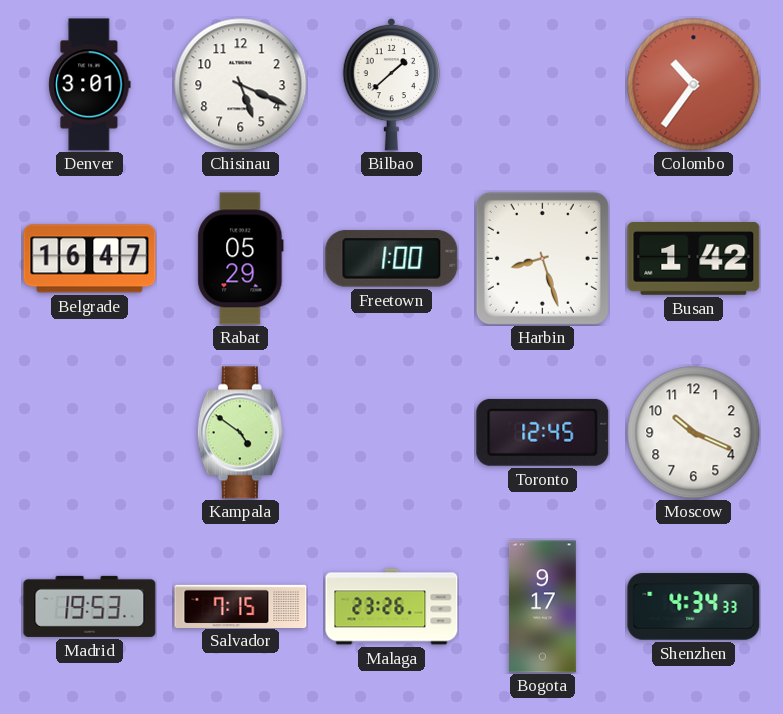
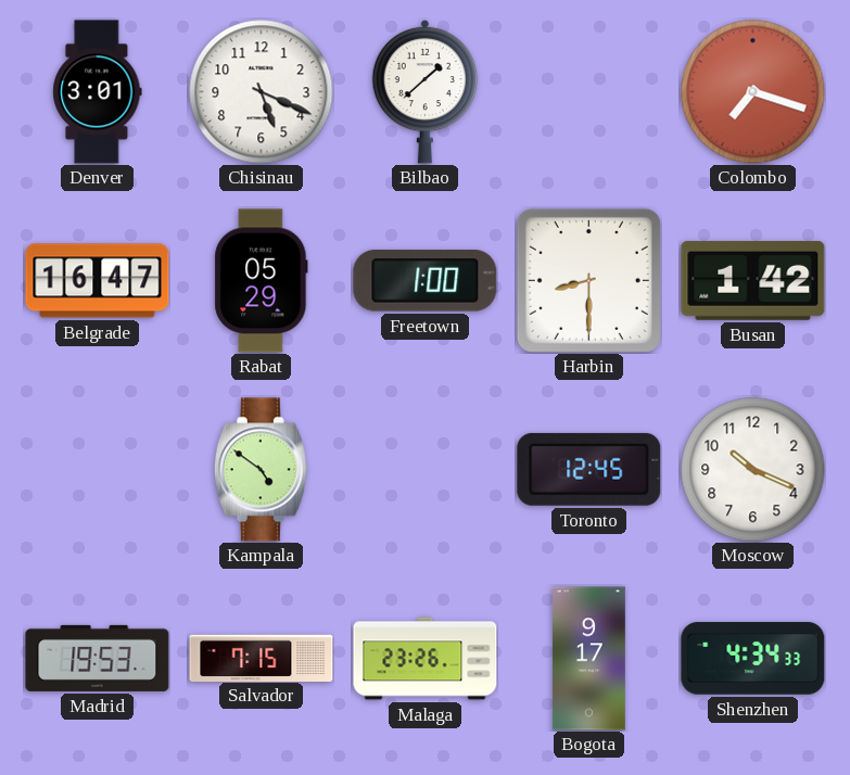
Colombo: 10:36 -> 7:18 (753, 92)
Harbin: 8:27 -> 8:30 (588, 280)
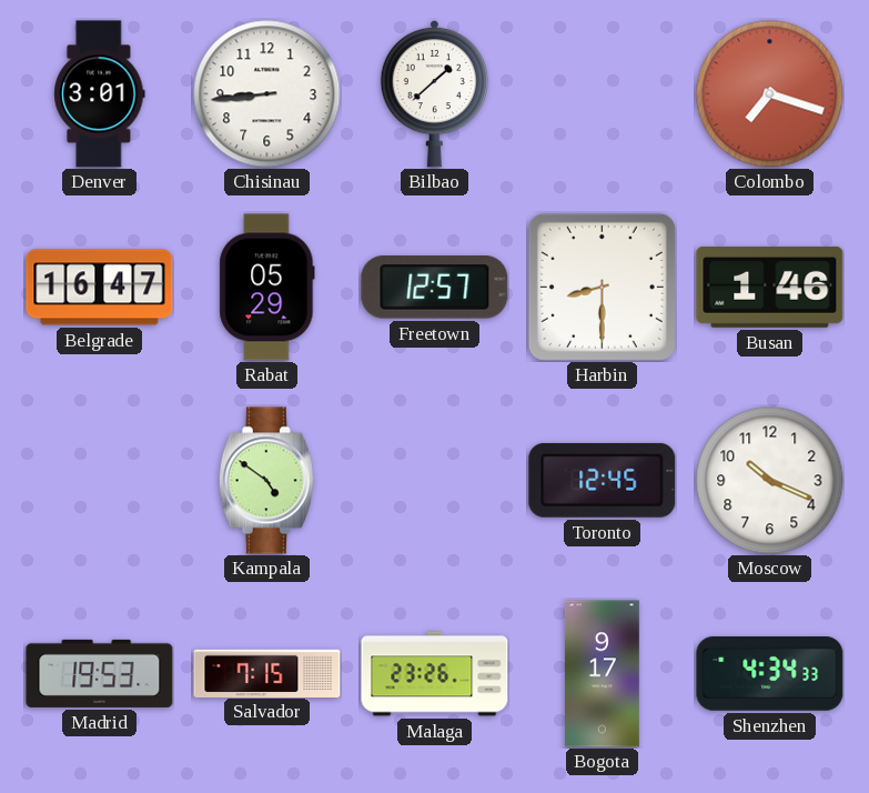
Chisinau: 5:19 -> 8:44 (267, 94)
Freetown: 1:00 -> 12:57 (435, 288)
Busan: 1:42 -> 1:46 (770, 287)
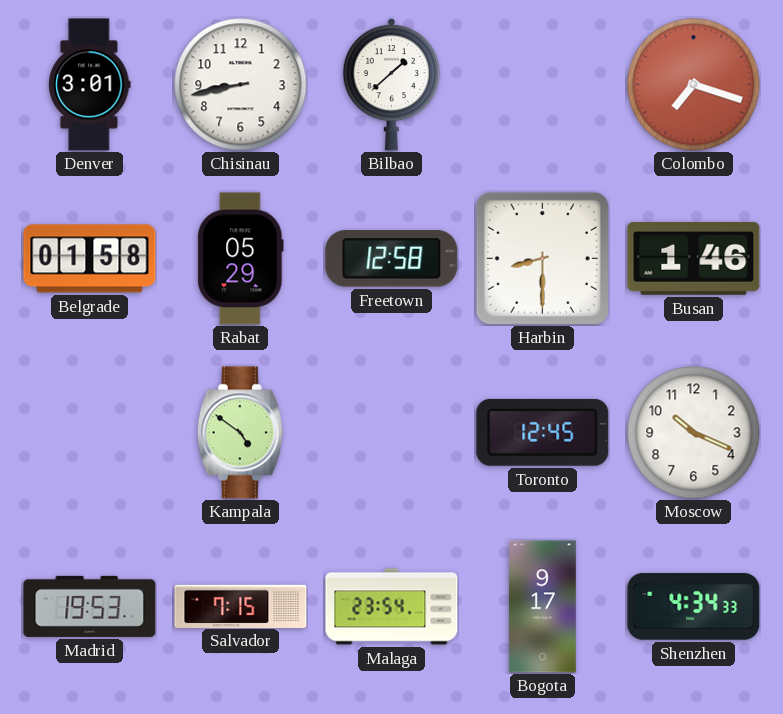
Chisinau: 8:44 -> 8:43 (241, 85)
Belgrade: 16:47 -> 01:58 (90, 259)
Freetown: 12:57 -> 12:58 (392, 259)
Malaga: 23:26 -> 23:54 (392, 607)
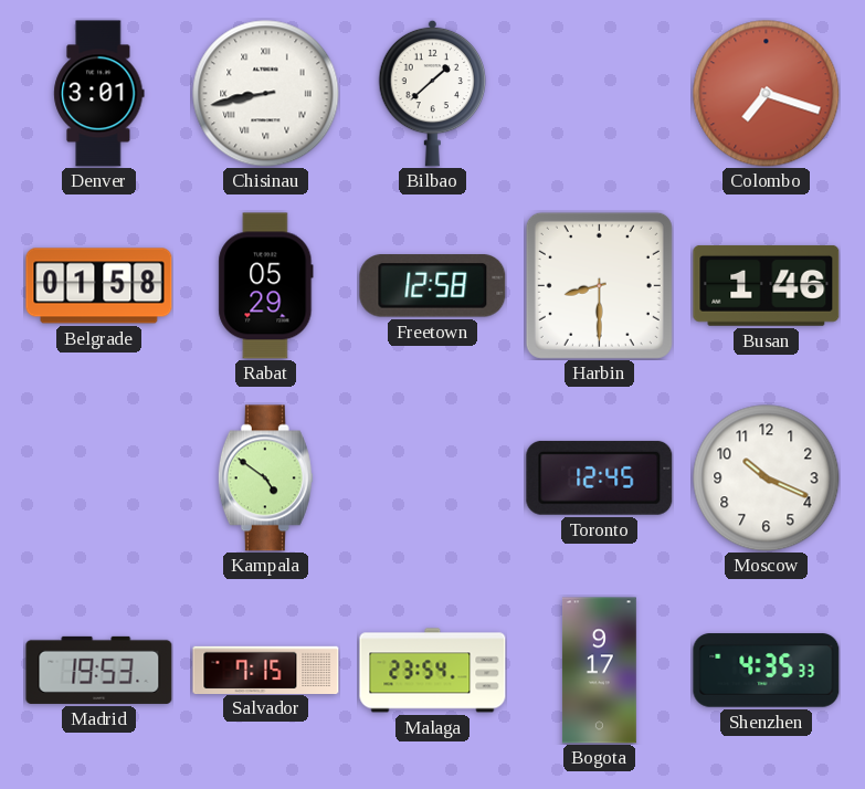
Chisinau numerals: Arabic -> Roman (266, 94)
Shenzhen: 4:34 -> 4:35 (767, 671)
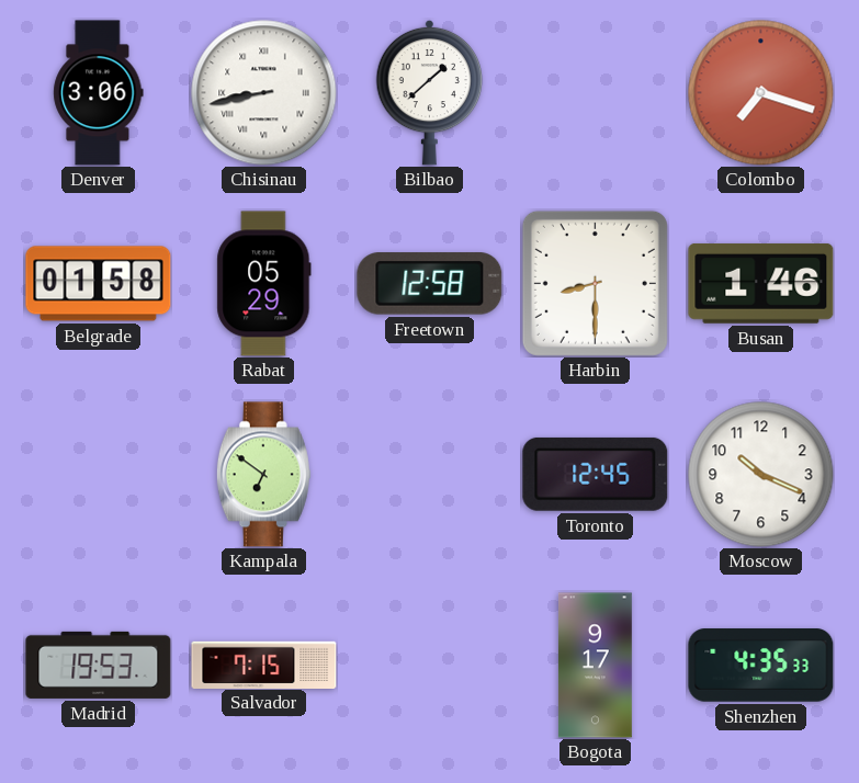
Denver: 3:01 -> 3:06 (99, 93)
Kampala: 4:51 -> 6:51 (263, 475)
Malaga: 23:54 -> none (433, 671)
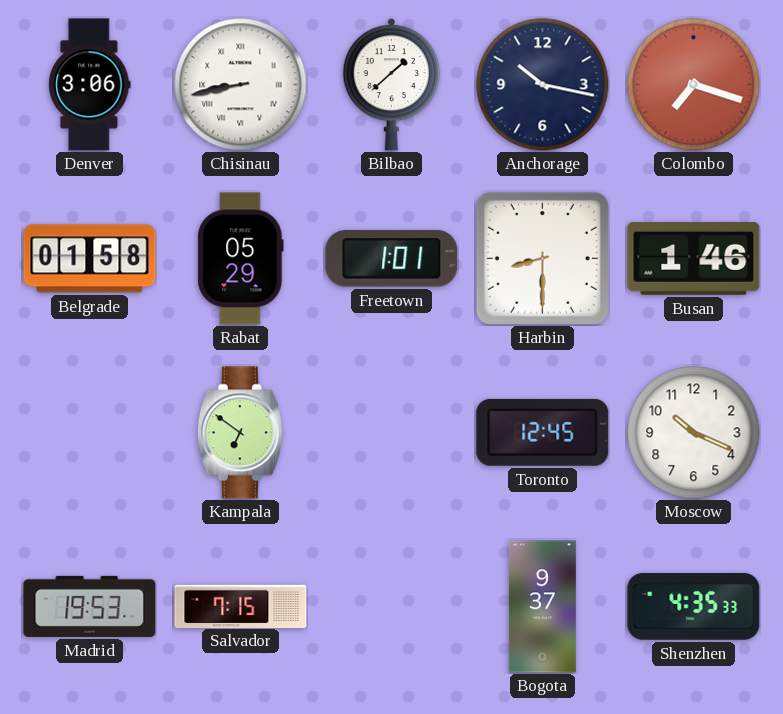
Anchorage: none -> 10:17 (543, 85)
Freetown: 12:58 -> 1:01 (392, 259)
Bogota: 9:17 -> 9:37 (542, 607)
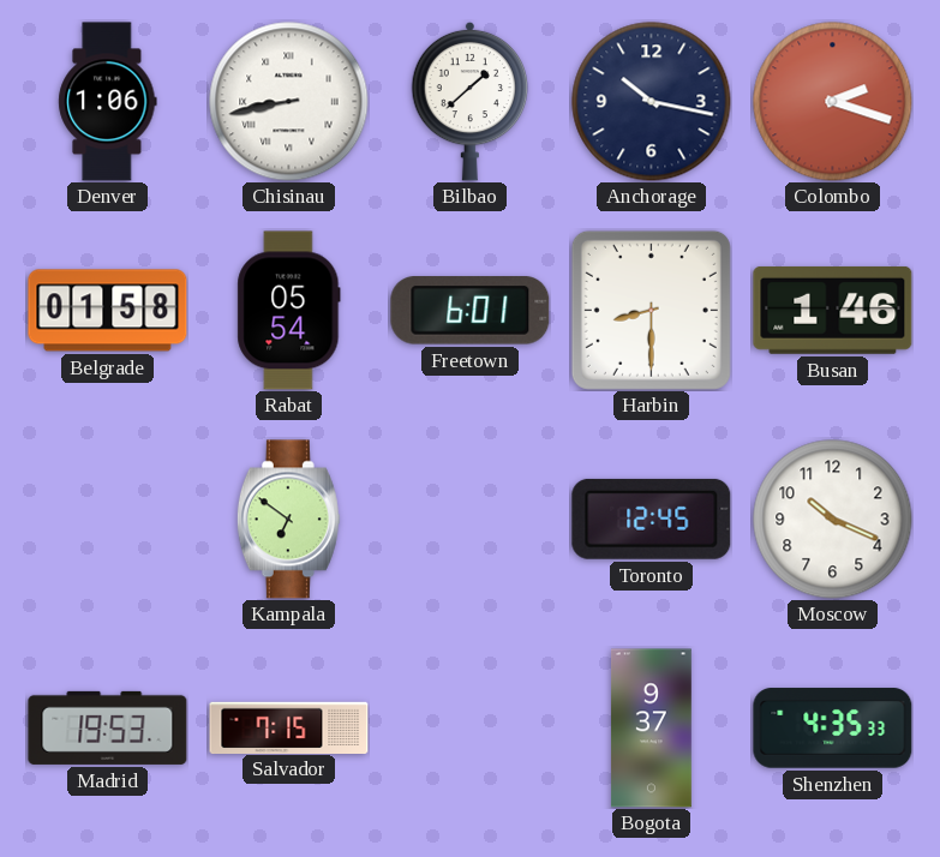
Denver: 3:06 -> 1:06 (108, 102)
Colombo: 7:18 -> 2:18 (833, 102)
Rabat: 05:29 -> 05:54 (289, 311)
Freetown: 1:01 -> 6:01 (471, 311)
